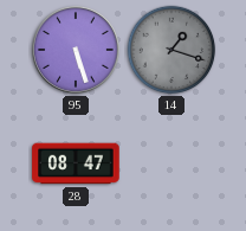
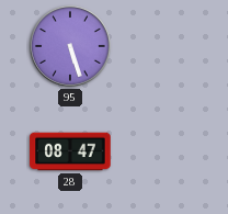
14: 1:18 -> none (171, 50)
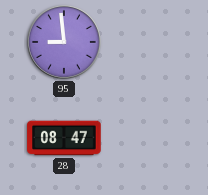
95: 5:27 -> 8:59 (64, 42)
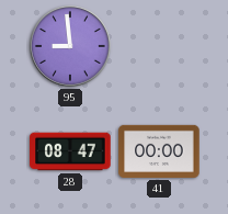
41: none -> 00:00 (159, 151)
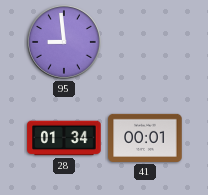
28: 08:47 -> 01:34 (64, 138)
41: 00:00 -> 00:01 (145, 138)
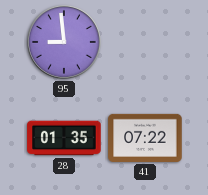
28: 01:34 -> 01:35 (64, 138)
41: 00:01 -> 07:22 (145, 138)
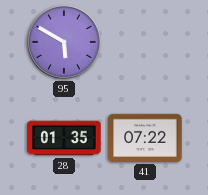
95: 8:59 -> 5:50 (64, 42)
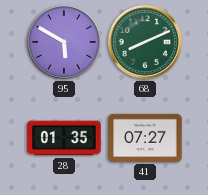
68: none -> 8:11 (145, 42)
41: 07:22 -> 07:27 (145, 138)
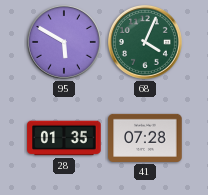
68: 8:11 -> 4:04 (145, 42)
41: 07:27 -> 07:28 (145, 138)
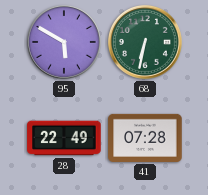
68: 4:04 -> 6:32 (145, 42)
28: 01:35 -> 22:49 (64, 138)
